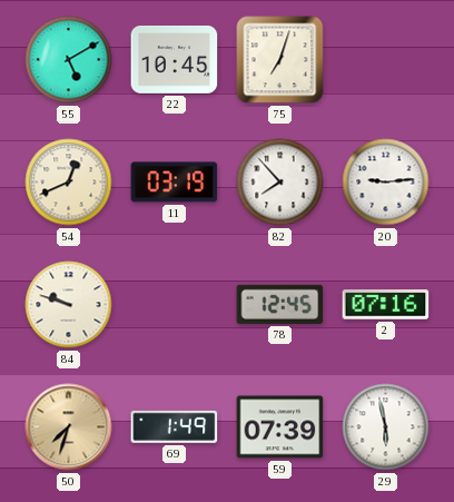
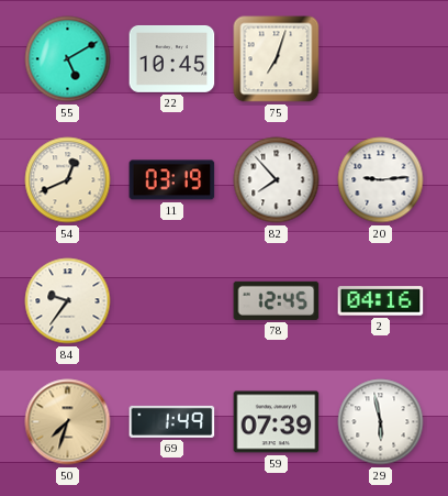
84: 9:48 -> 9:36 (68, 301)
2: 07:16 -> 04:16 (381, 301)
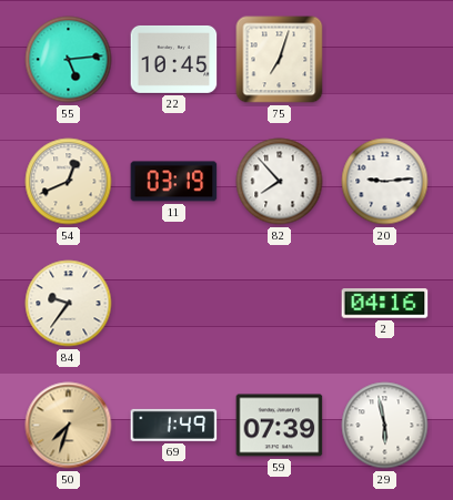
55: 5:10 -> 5:14 (69, 60)
78: 12:45 -> none (277, 300)
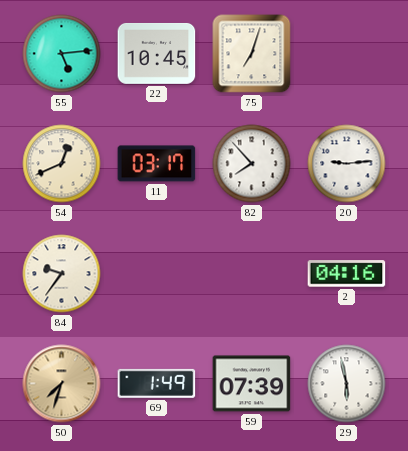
11: 03:19 -> 03:17 (157, 164)
